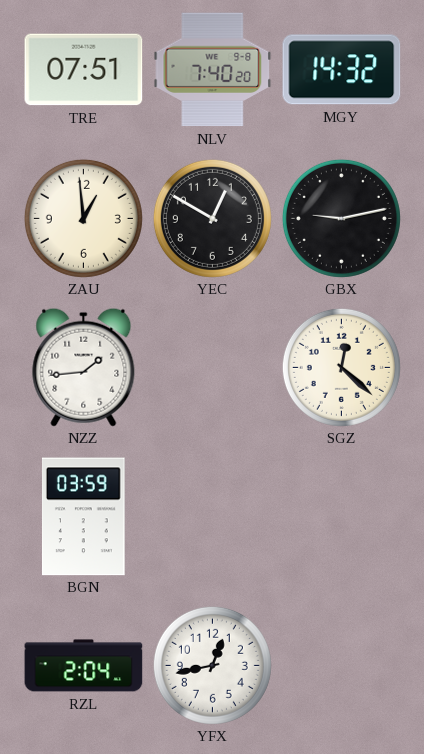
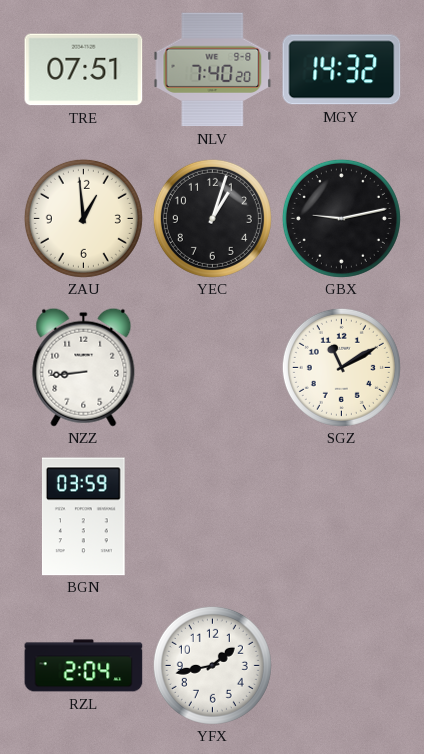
YEC: 12:50 -> 1:03 (212, 218)
NZZ: 1:44 -> 8:44 (84, 367)
SGZ: 12:22 -> 11:10 (341, 367)
YFX: 12:43 -> 1:43 (212, 665)
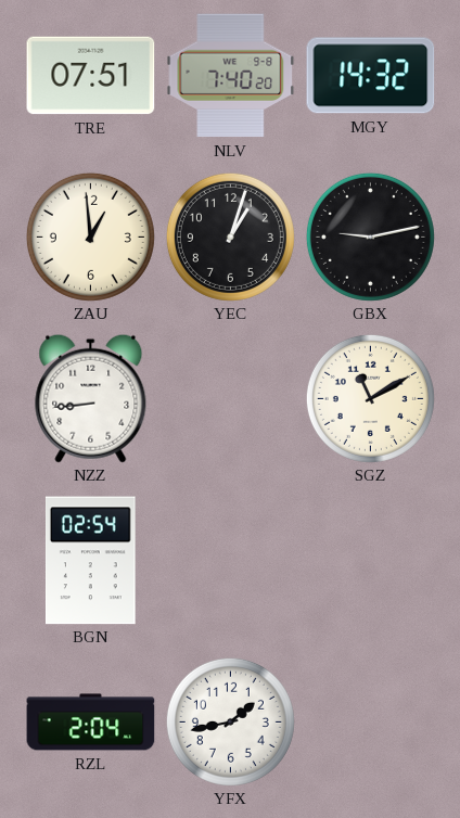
BGN: 03:59 -> 02:54 (90, 561)
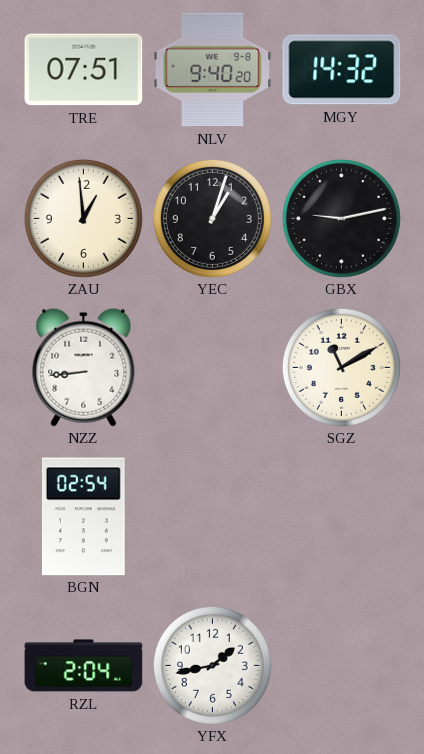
NLV: 7:40 -> 9:40 (213, 70)
